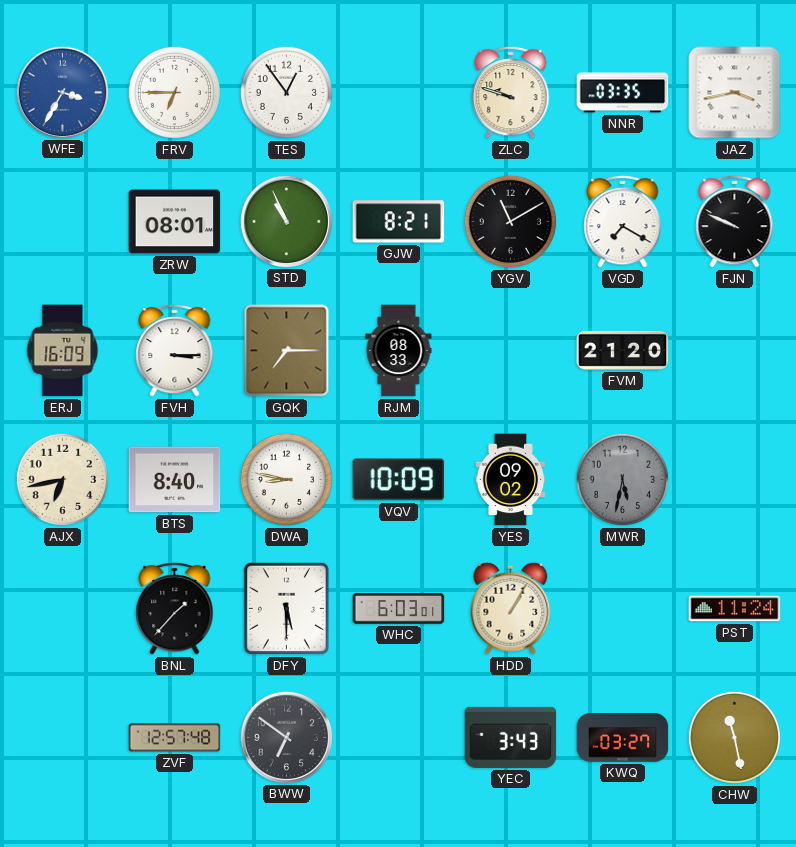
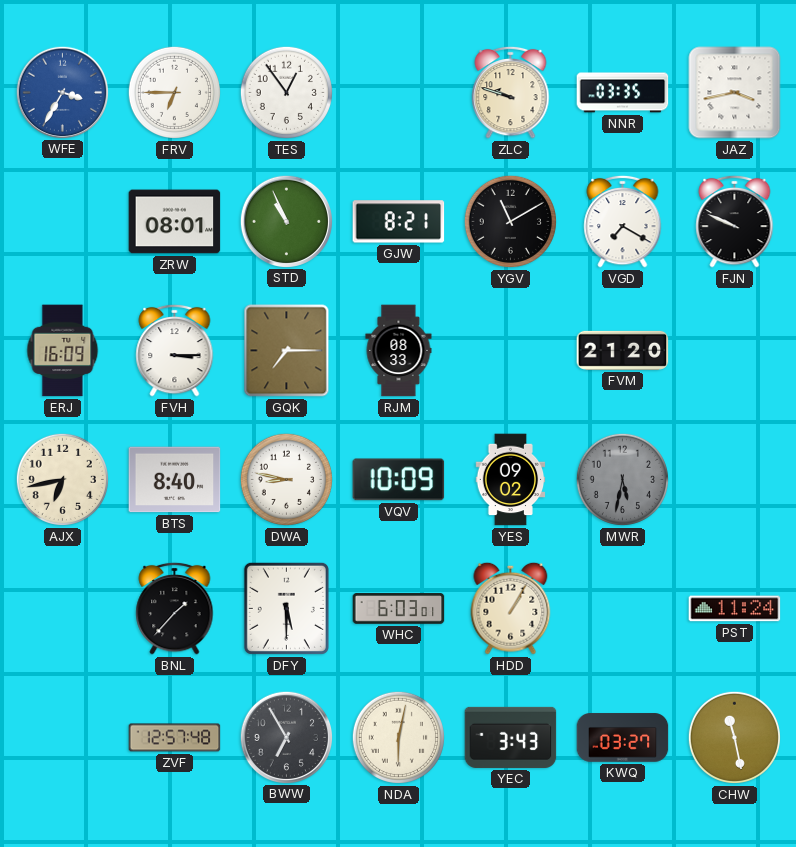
BWW: 6:51 -> 6:55 (286, 737)
NDA: none -> 6:02 (398, 737)
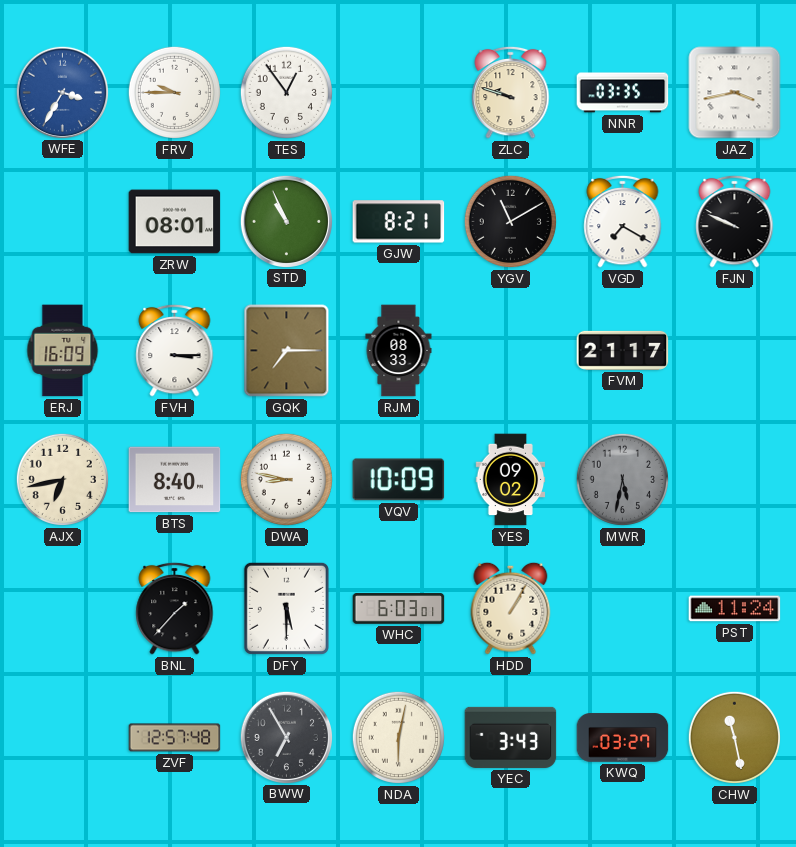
FRV: 6:45 -> 9:45 (174, 92)
FVM: 21:20 -> 21:17 (623, 350)
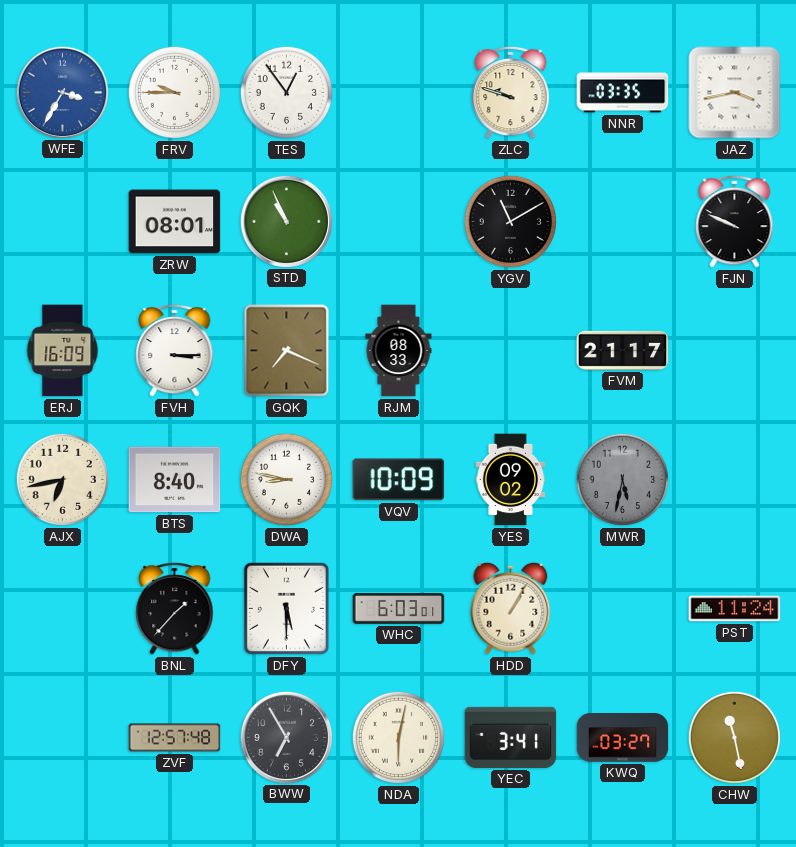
GJW: 8:21 -> none (399, 222)
VGD: 7:20 -> none (623, 221)
GQK: 7:15 -> 7:19 (287, 351)
YEC: 3:43 -> 3:41 (511, 737)
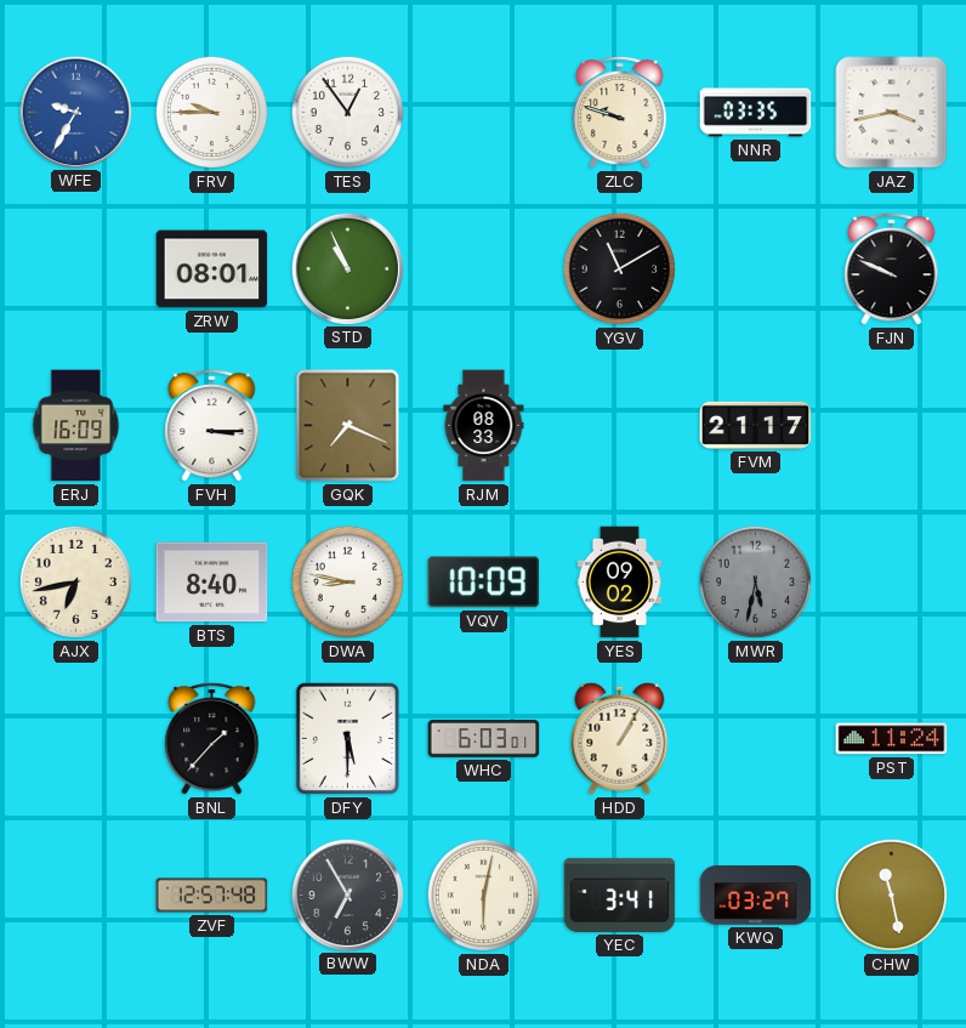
WFE: 3:35 -> 9:35 (75, 112)
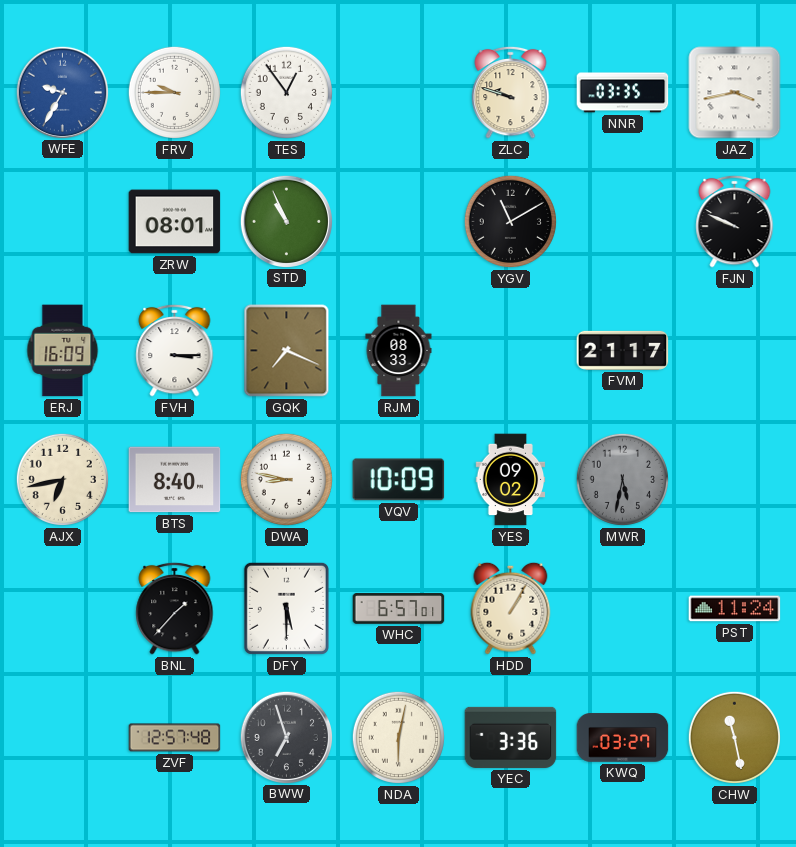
WHC: 6:03 -> 6:57 (399, 609)
BWW: 6:55 -> 6:57 (286, 737)
YEC: 3:41 -> 3:36 (511, 737)
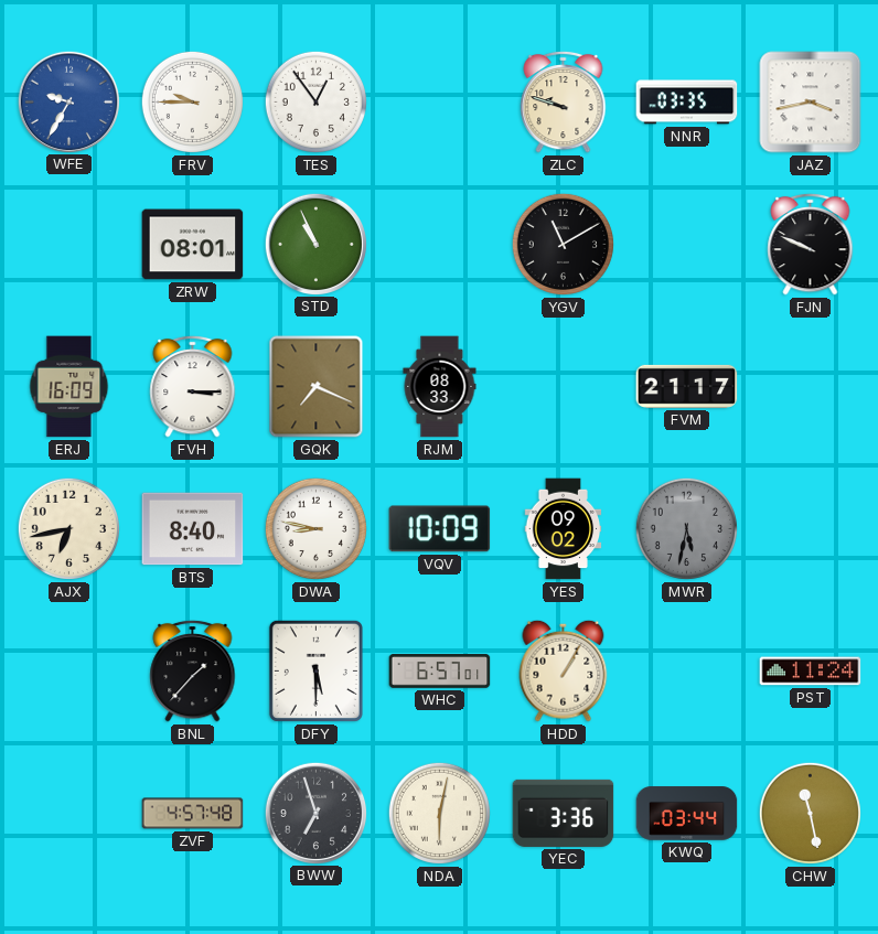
ZVF: 12:57 -> 4:57 (193, 814)
KWQ: 03:27 -> 03:44 (687, 814)
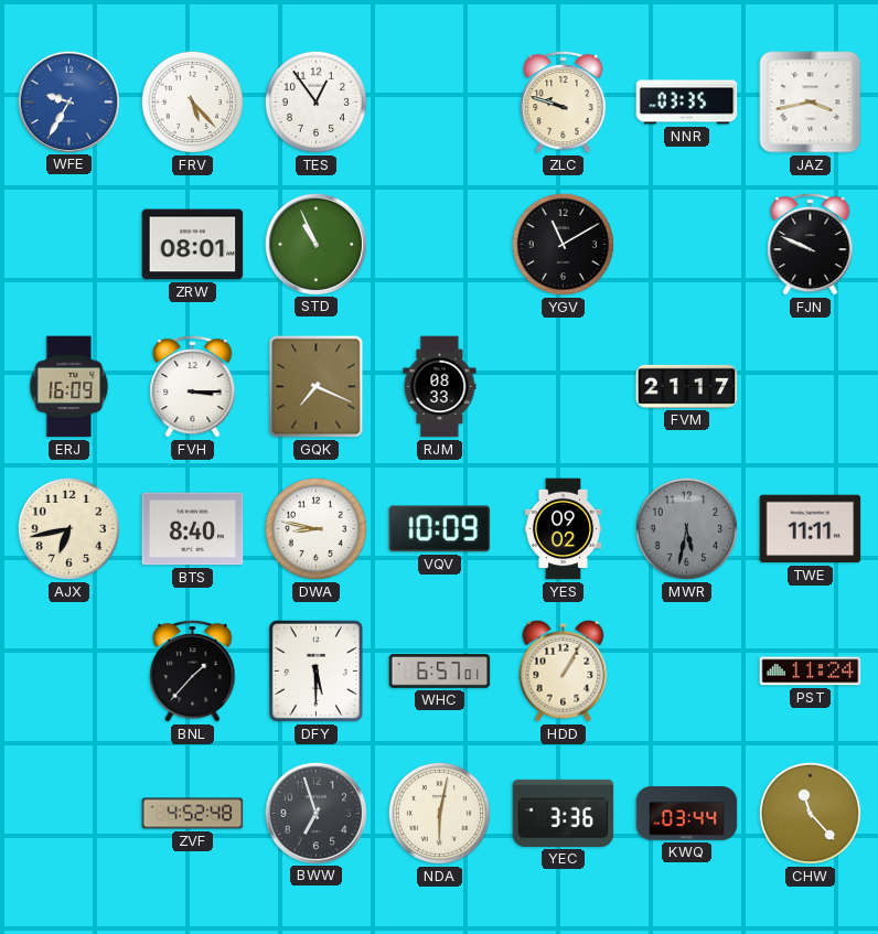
FRV: 9:45 -> 5:23 (192, 101)
TWE: none -> 11:11 (811, 529)
ZVF: 4:57 -> 4:52 (193, 814)
CHW: 11:28 -> 11:23 (810, 813)
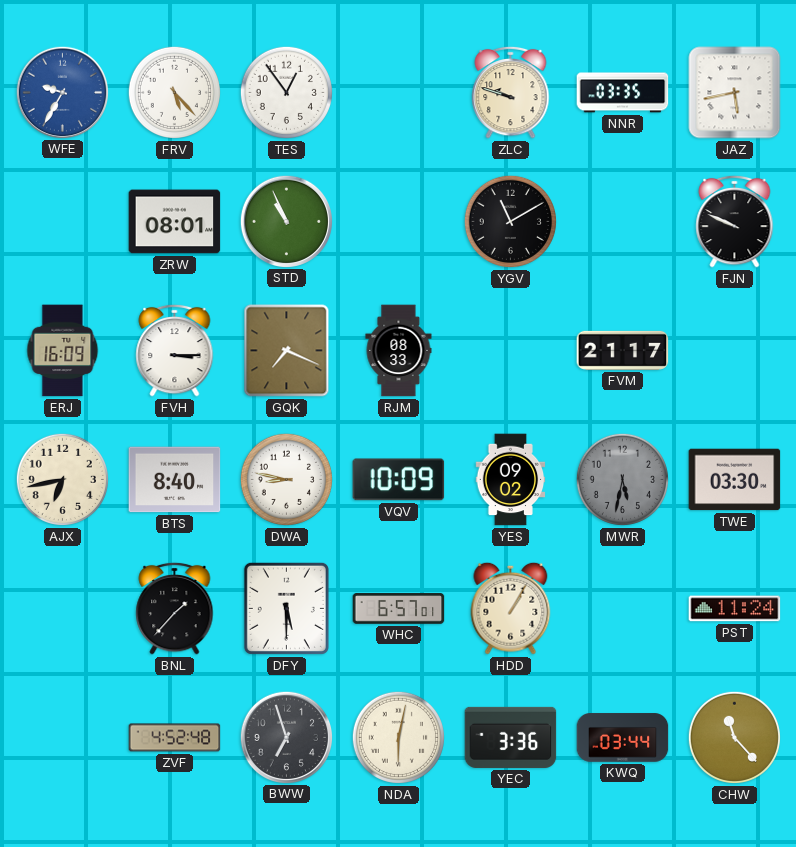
JAZ: 3:43 -> 5:43 (735, 93)
TWE: 11:11 -> 03:30 (735, 480)
